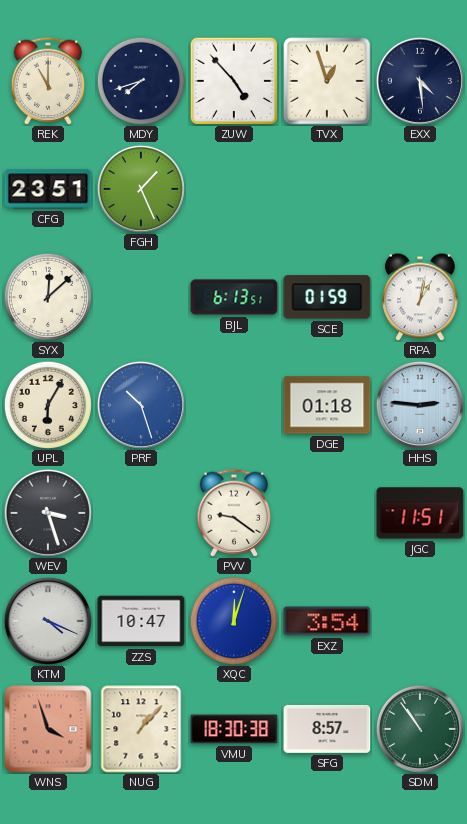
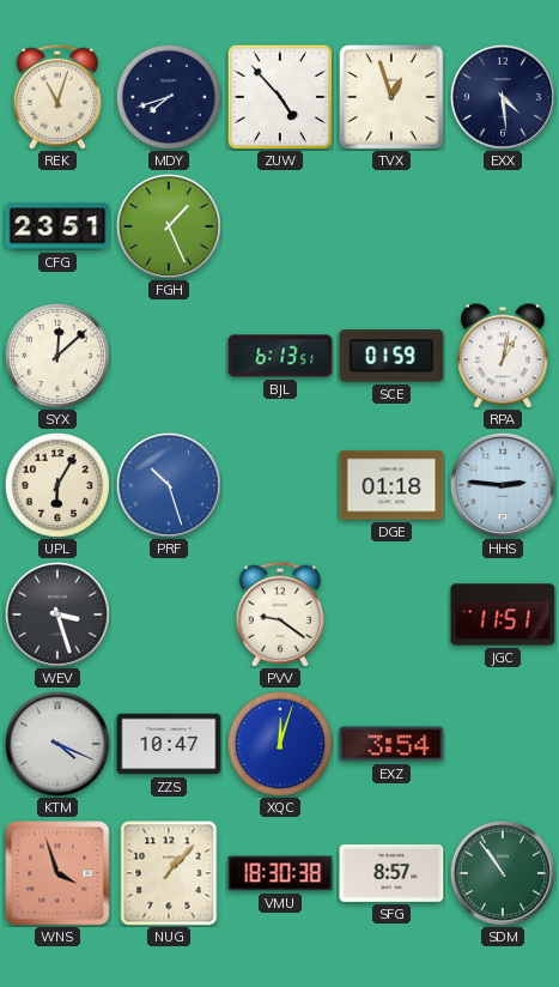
REK: 11:00 -> 11:03 (57, 97)
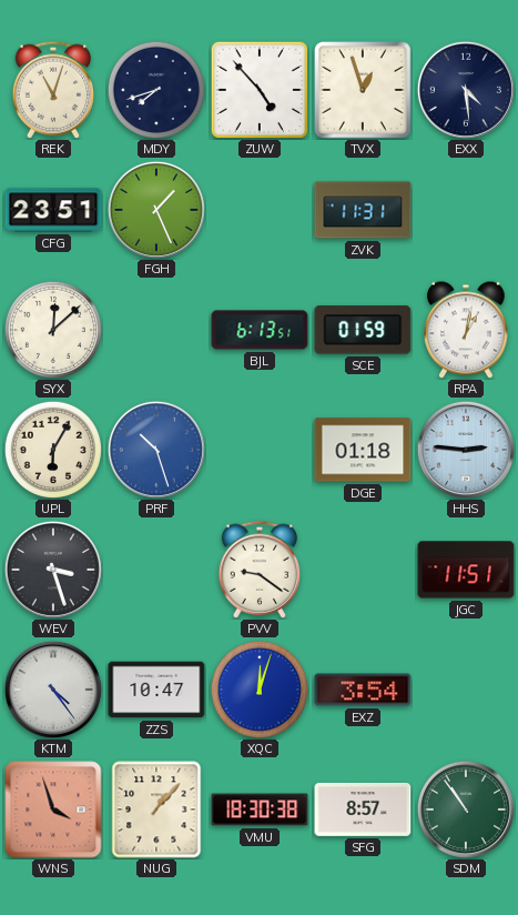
ZVK: none -> 11:31 (363, 210)
KTM: 4:19 -> 4:24 (53, 690)
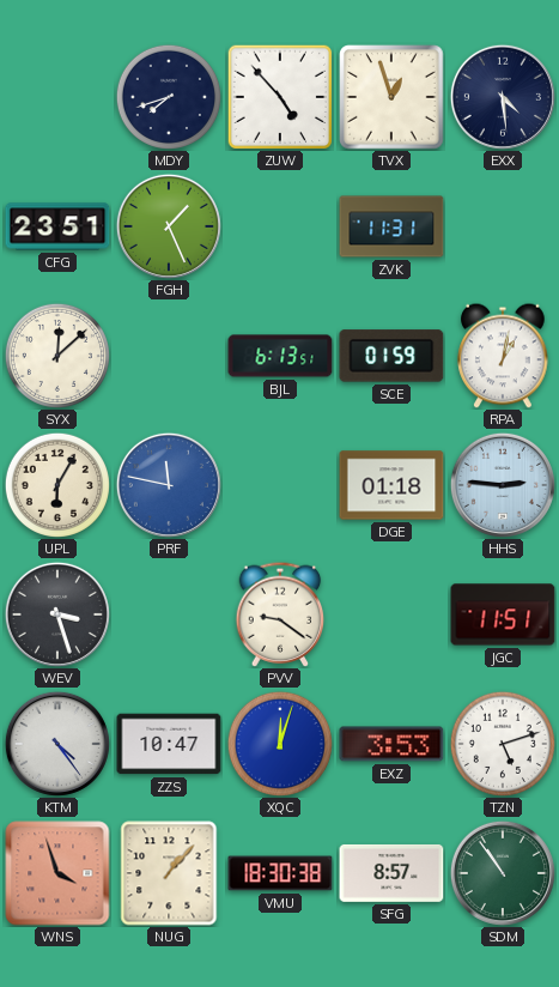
REK: 11:03 -> none (53, 90)
PRF: 10:27 -> 11:47 (169, 485)
EXZ: 3:54 -> 3:53 (391, 744)
TZN: none -> 5:12 (503, 744)
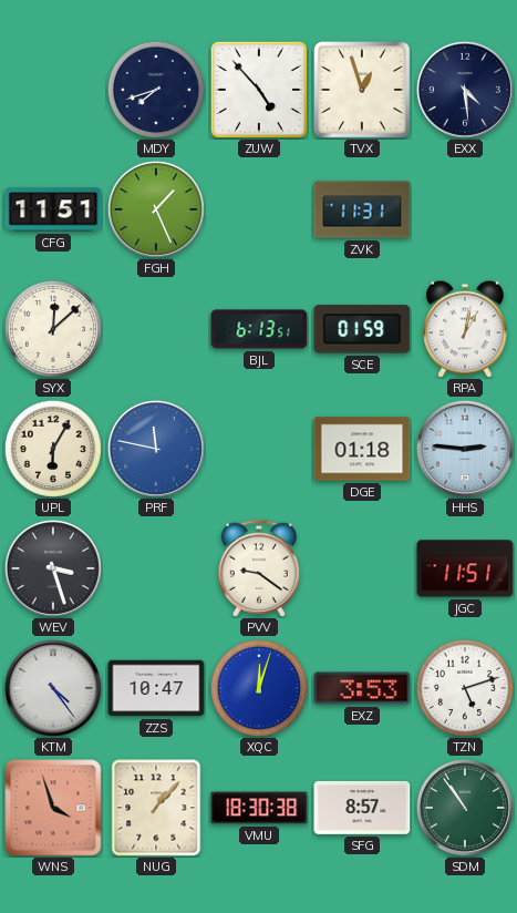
CFG: 23:51 -> 11:51 (53, 209)
